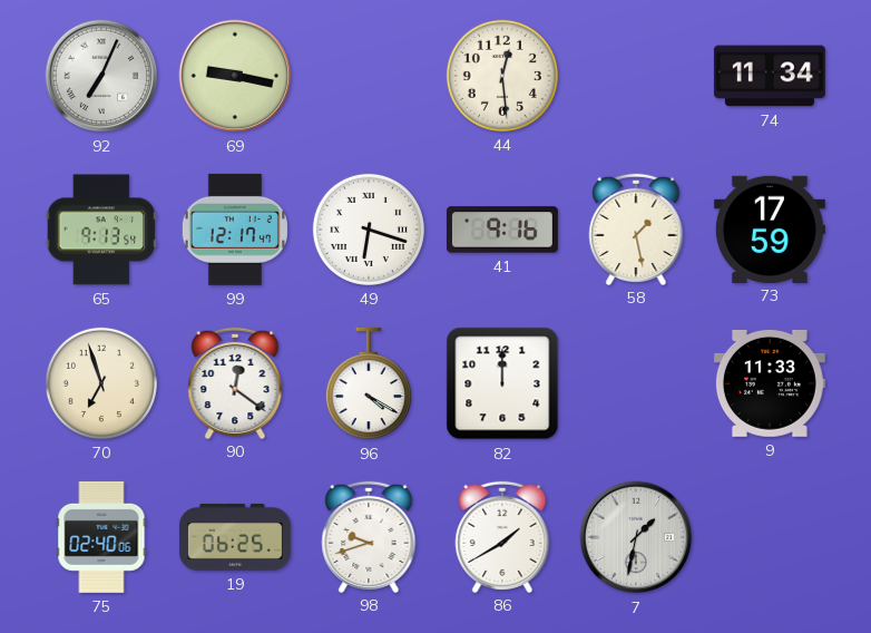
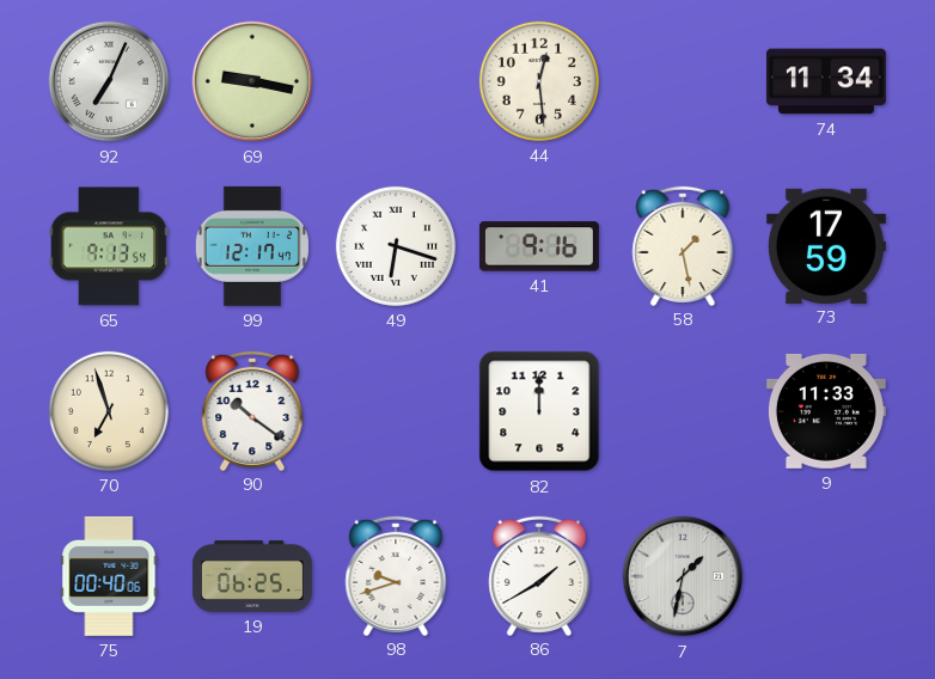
90: 12:21 -> 10:21 (252, 410)
96: 4:20 -> none (369, 383)
75: 02:40 -> 00:40 (109, 576)
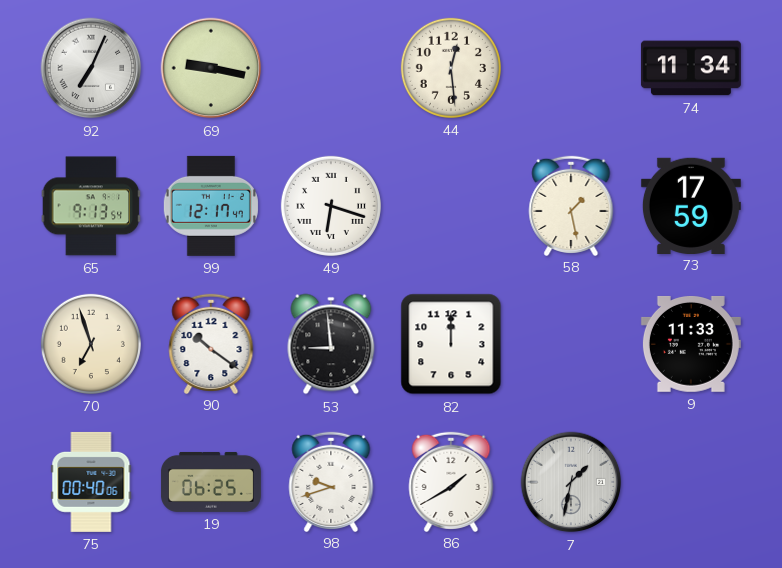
41: 9:16 -> none (539, 246)
53: none -> 8:59 (331, 344)
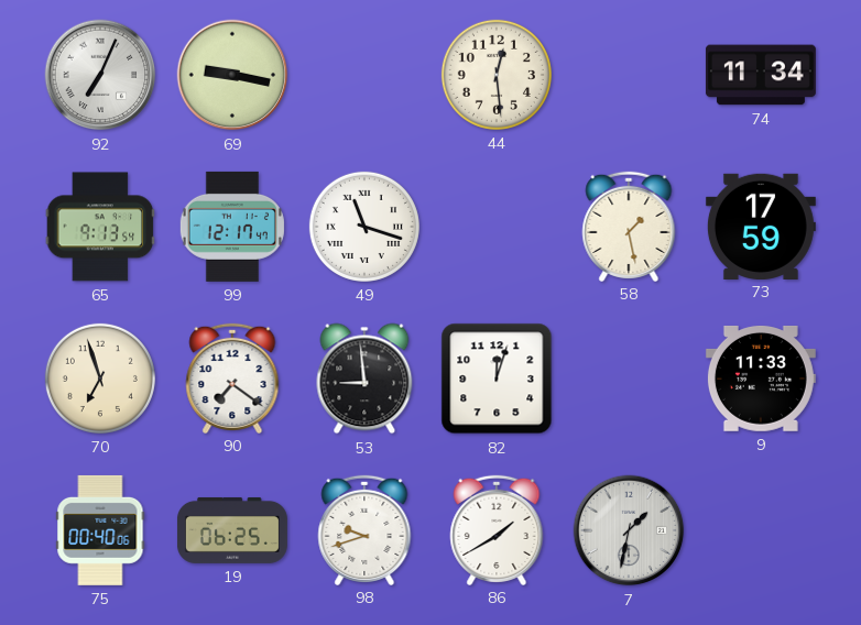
49: 6:18 -> 11:18 (364, 227)
90: 10:21 -> 7:21 (232, 377)
82: 12:00 -> 12:03 (497, 379)
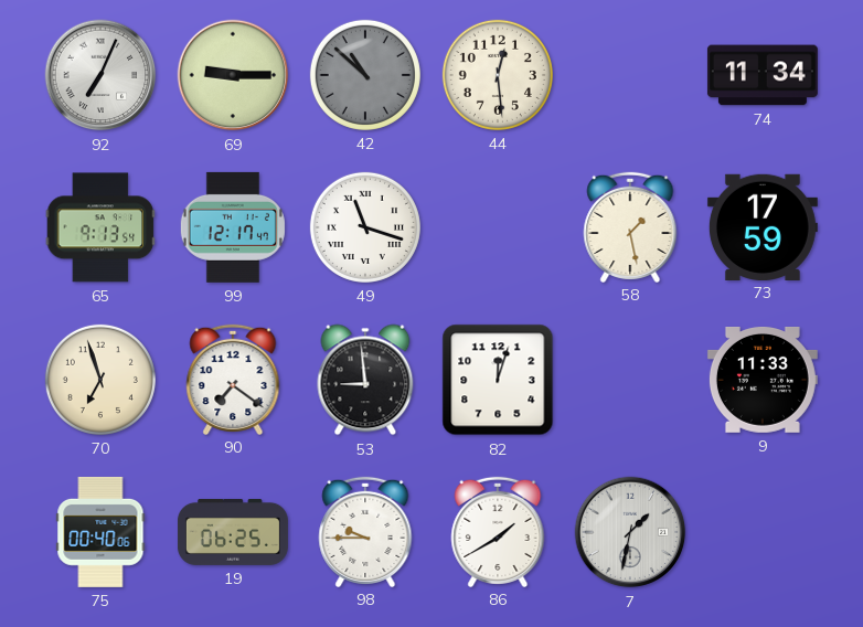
69: 9:17 -> 9:15 (233, 75)
42: none -> 10:52 (365, 75)
98: 9:42 -> 9:45 (365, 531)
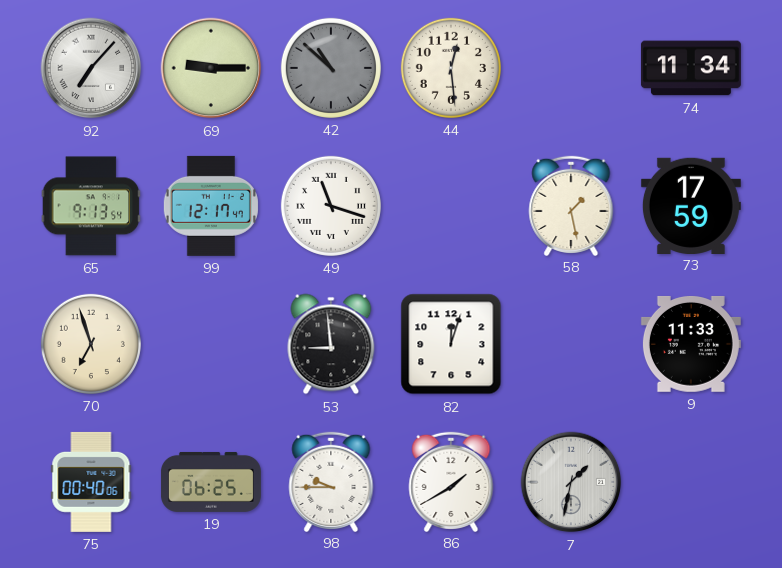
92: 7:04 -> 7:07 (91, 68)
90: 7:21 -> none (233, 379)
